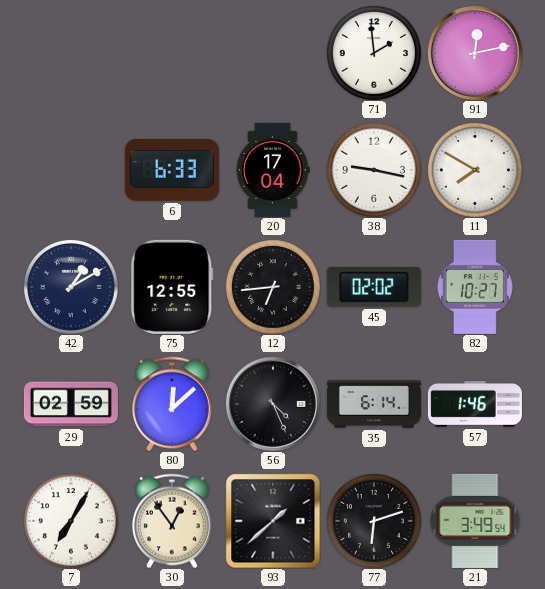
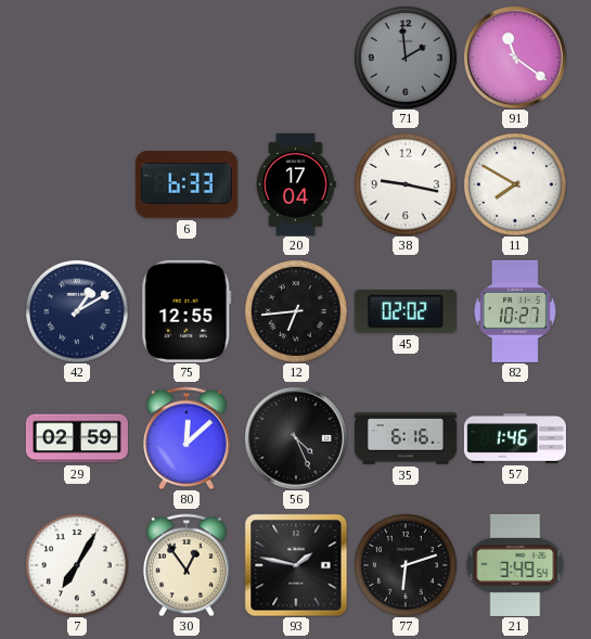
71 dial: white -> grey (406, 57)
91: 12:13 -> 11:21 (515, 57)
35: 6:14 -> 6:16 (406, 438)
93: 1:38 -> 1:47 (296, 565)
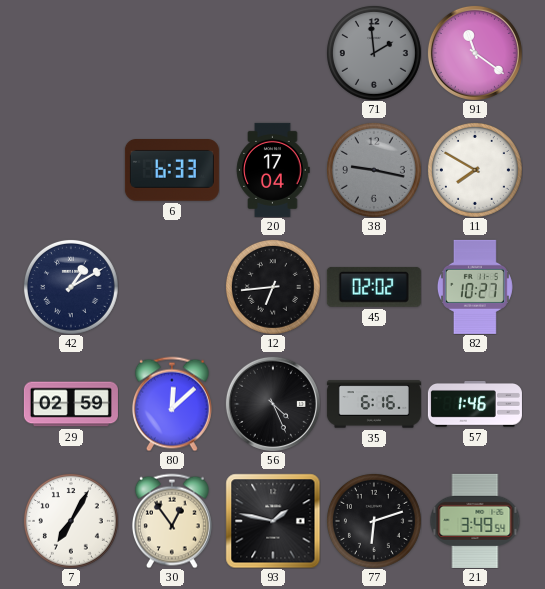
38 dial: white -> grey (374, 170)
75: 12:55 -> none (187, 311)
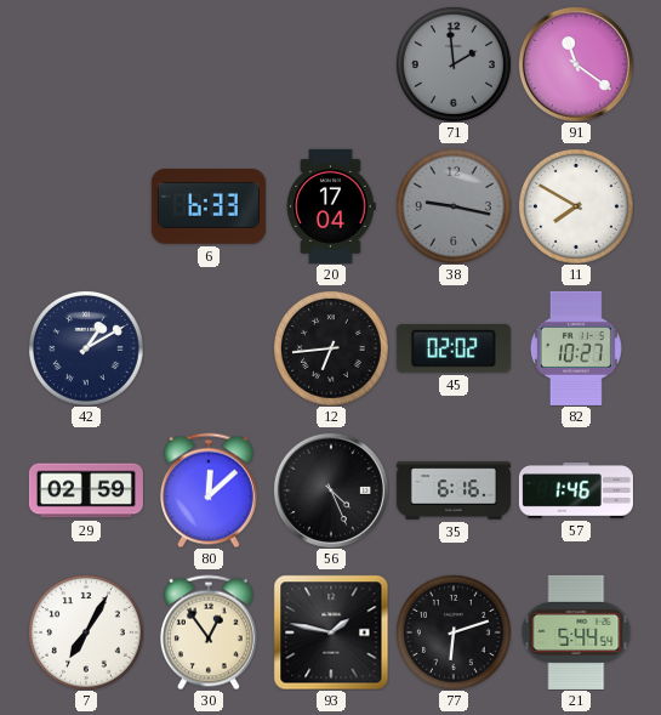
21: 3:49 -> 5:44 (576, 632)
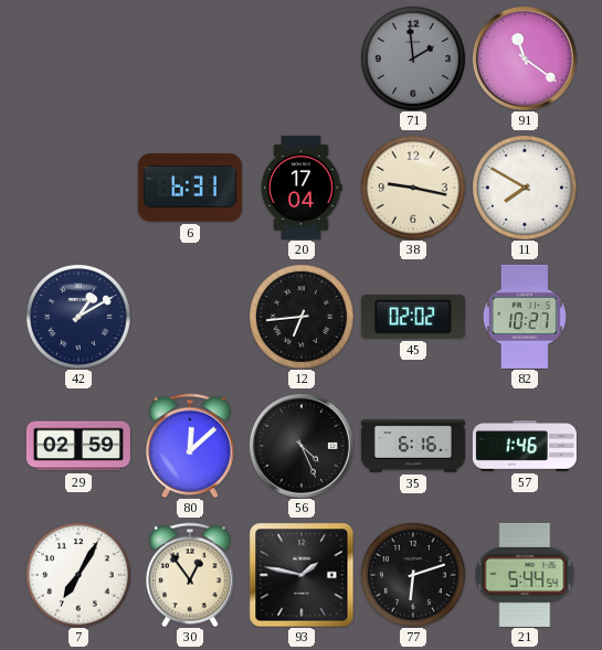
6: 6:33 -> 6:31 (190, 189)
38 dial: grey -> cream (413, 188)
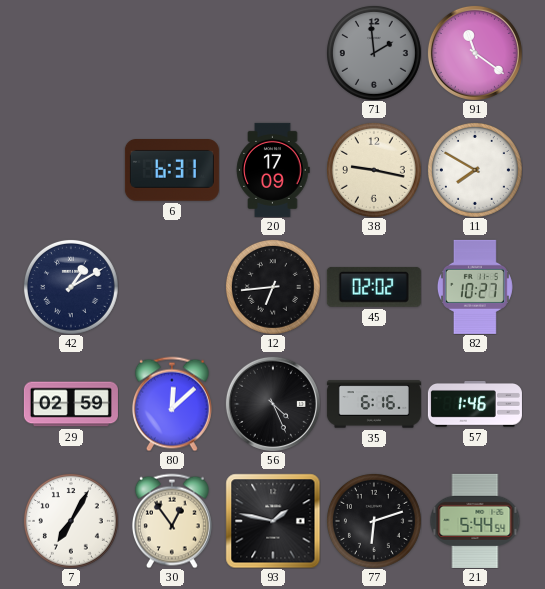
20: 17:04 -> 17:09 (273, 170)
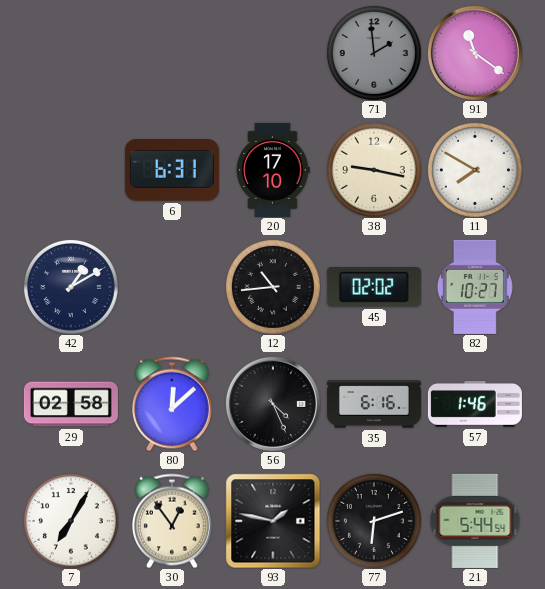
20: 17:09 -> 17:10 (273, 170)
12: 6:44 -> 10:44 (273, 287)
29: 02:59 -> 02:58 (71, 404)
